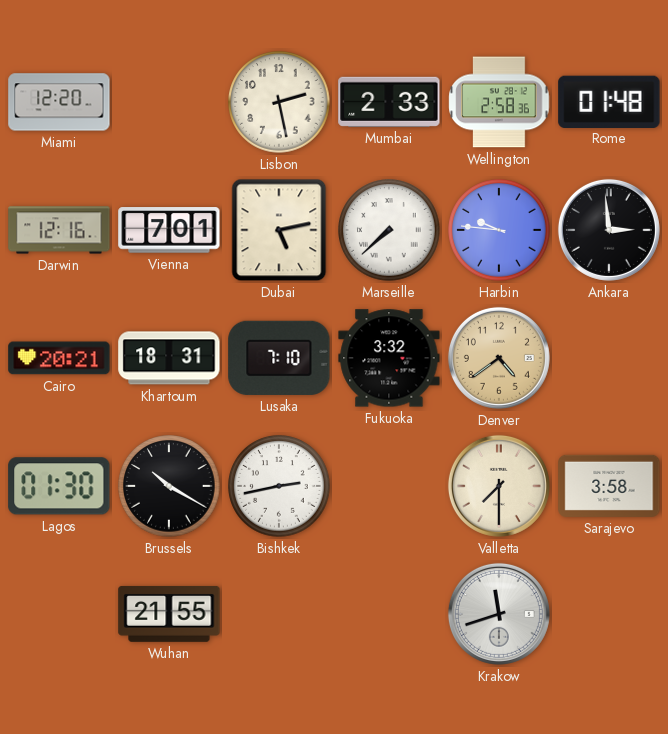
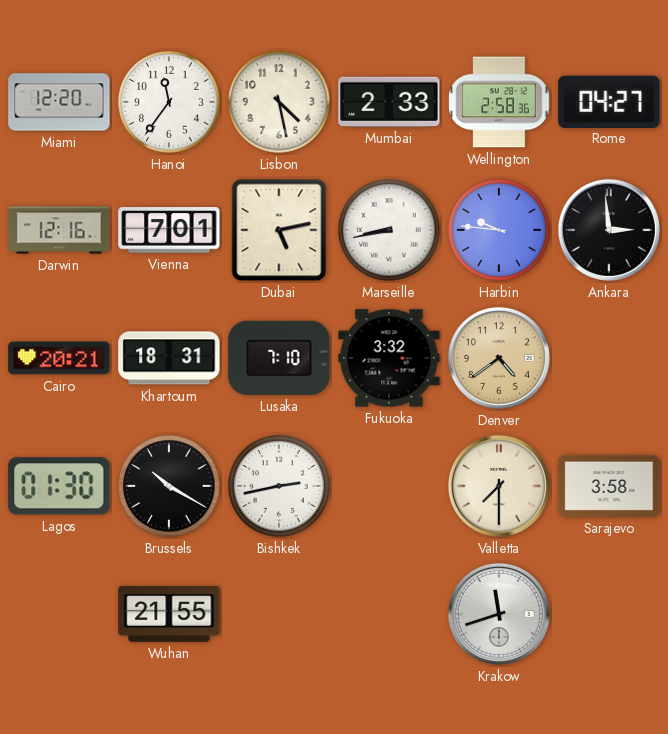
Hanoi: none -> 11:36 (169, 102)
Lisbon: 2:28 -> 4:28 (279, 102)
Rome: 01:48 -> 04:27 (609, 101)
Marseille: 7:38 -> 8:43 (389, 230)
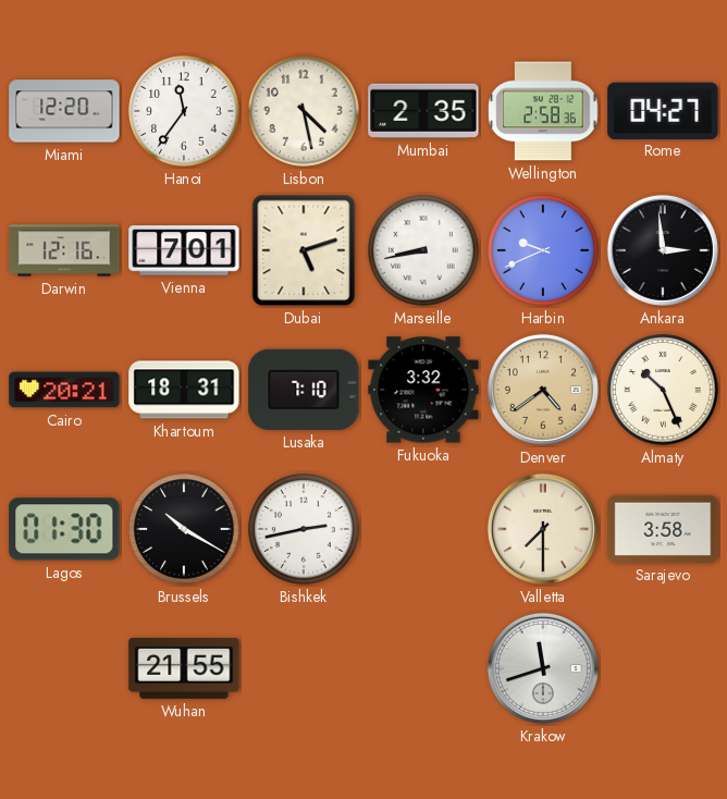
Mumbai: 2:33 -> 2:35 (423, 111)
Dubai: 5:13 -> 5:12 (304, 250)
Harbin: 9:46 -> 9:41 (543, 250)
Almaty: none -> 10:26 (663, 390)
